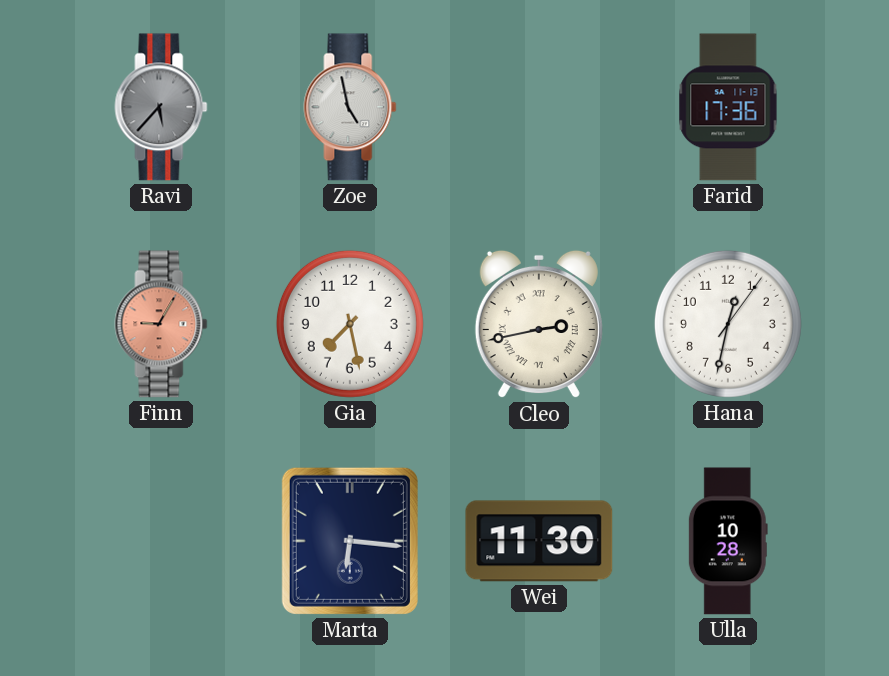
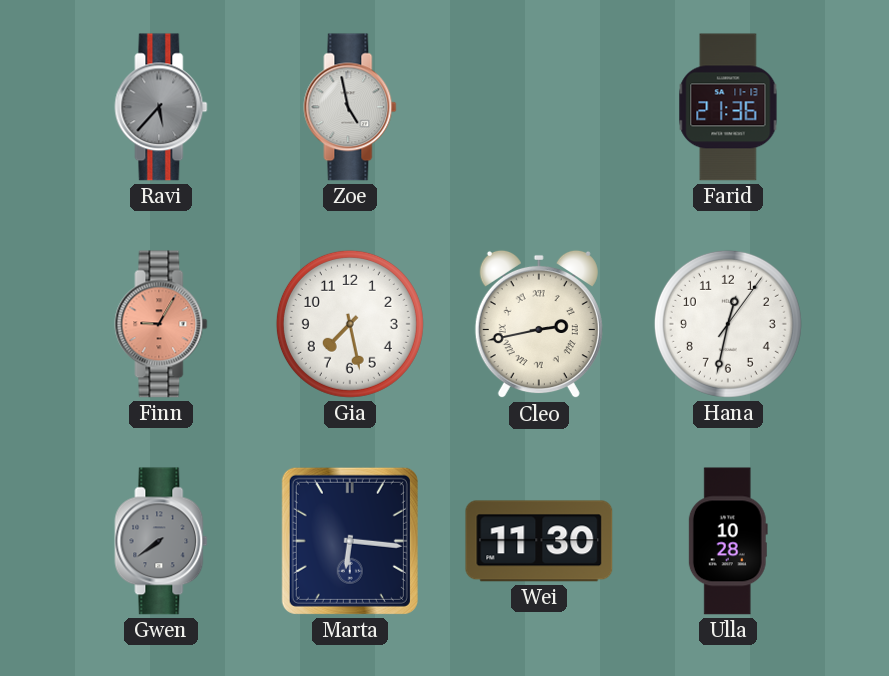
Farid: 17:36 -> 21:36 (728, 107)
Gwen: none -> 7:39 (161, 541)
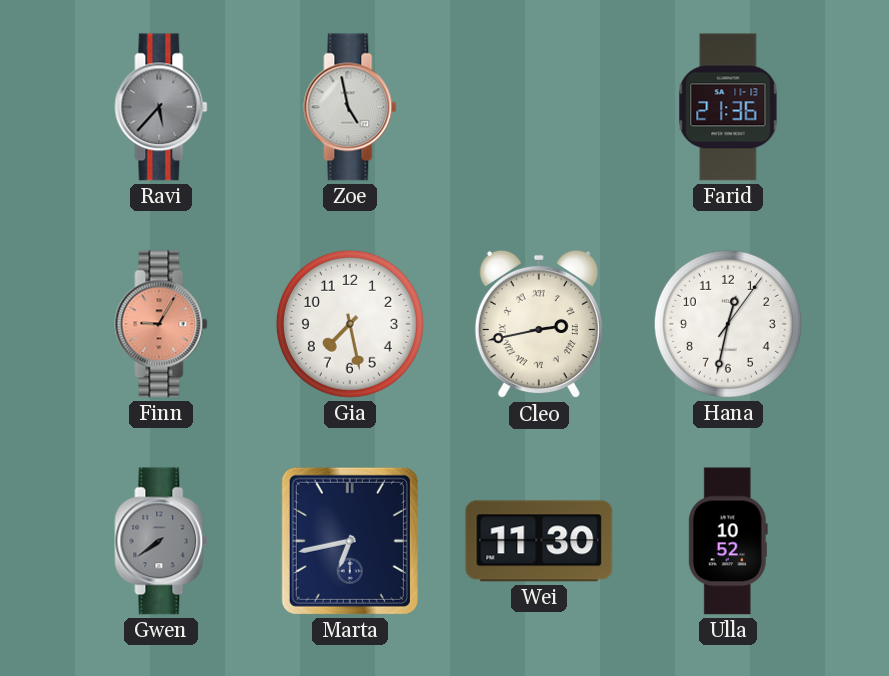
Marta: 6:16 -> 6:43 (350, 541)
Ulla: 10:28 -> 10:52 (728, 541)
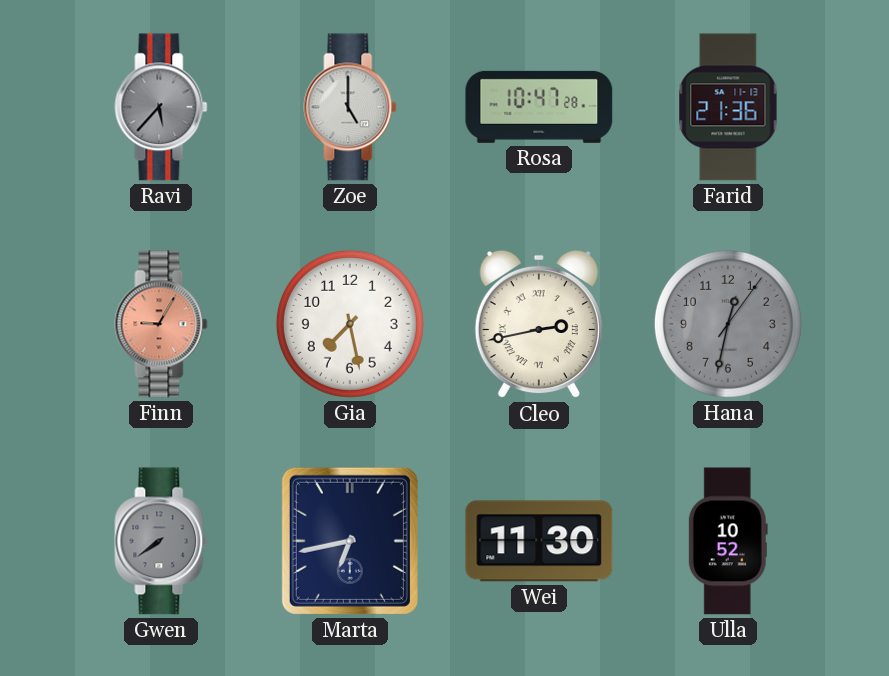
Zoe: 4:58 -> 5:00 (350, 107)
Rosa: none -> 10:47 (539, 107)
Hana dial: white -> grey (728, 324)
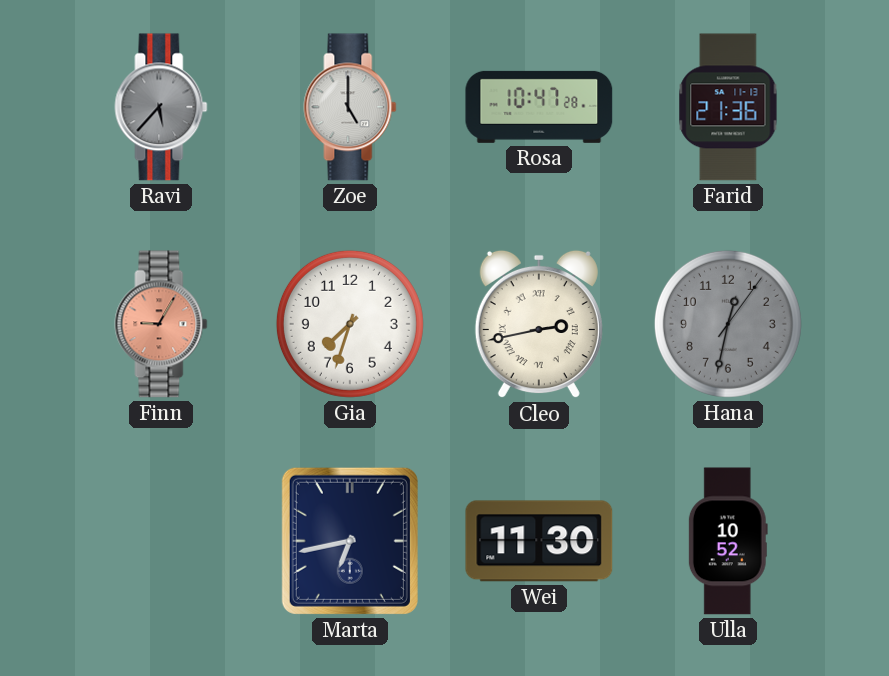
Gia: 7:28 -> 7:33 (350, 324)
Gwen: 7:39 -> none (161, 541)
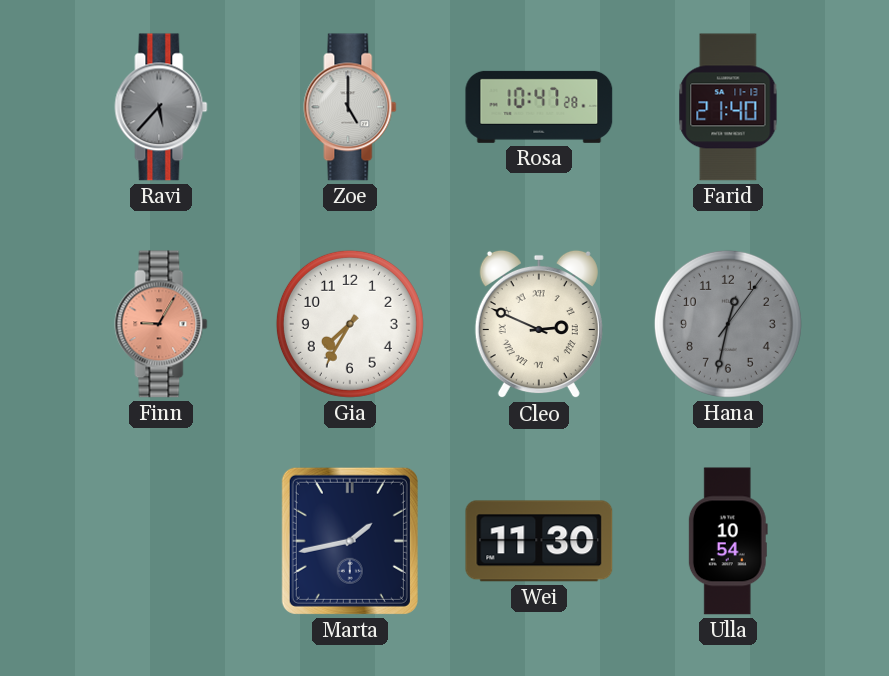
Farid: 21:36 -> 21:40 (728, 107)
Gia: 7:33 -> 7:35 (350, 324)
Cleo: 2:43 -> 2:49 (539, 324)
Marta: 6:43 -> 1:43 (350, 541)
Ulla: 10:52 -> 10:54 (728, 541)
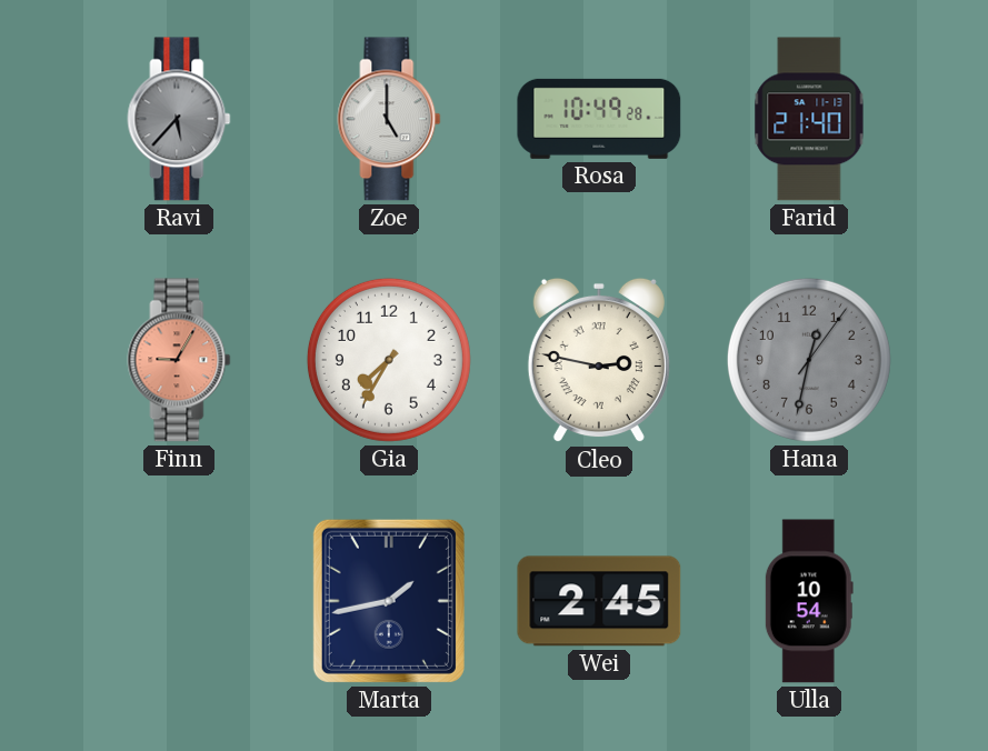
Rosa: 10:47 -> 10:49 (599, 119)
Cleo: 2:49 -> 2:47 (599, 360)
Wei: 11:30 -> 2:45 (599, 601)
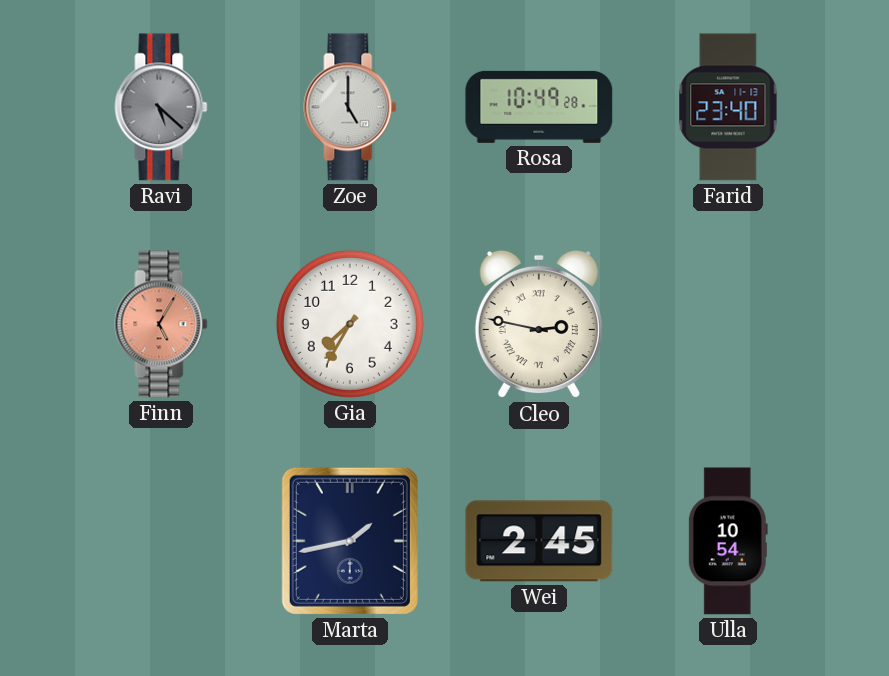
Ravi: 5:37 -> 5:22 (161, 107)
Farid: 21:40 -> 23:40 (728, 107)
Finn: 9:05 -> 5:05 (161, 324)
Hana: 12:32 -> none (809, 360)
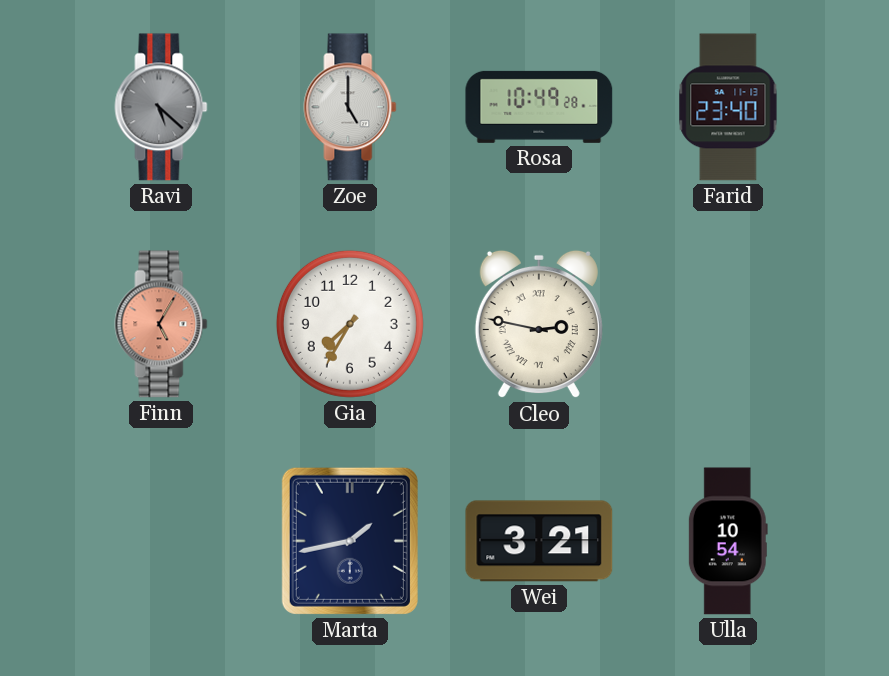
Wei: 2:45 -> 3:21 (539, 541)
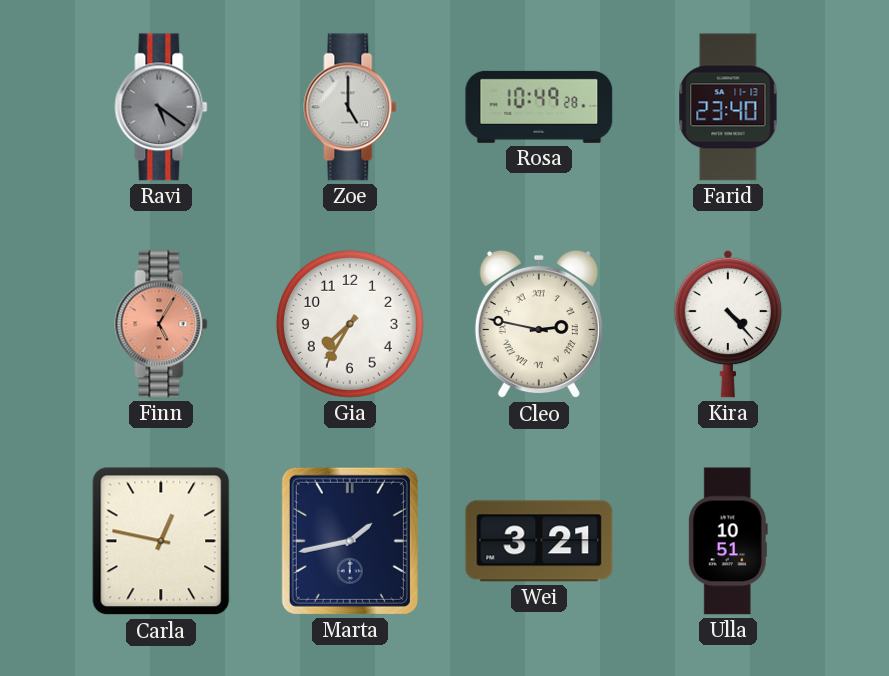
Ravi: 5:22 -> 5:21 (161, 107)
Kira: none -> 4:23 (728, 324)
Carla: none -> 12:47 (161, 541)
Ulla: 10:54 -> 10:51 (728, 541)
